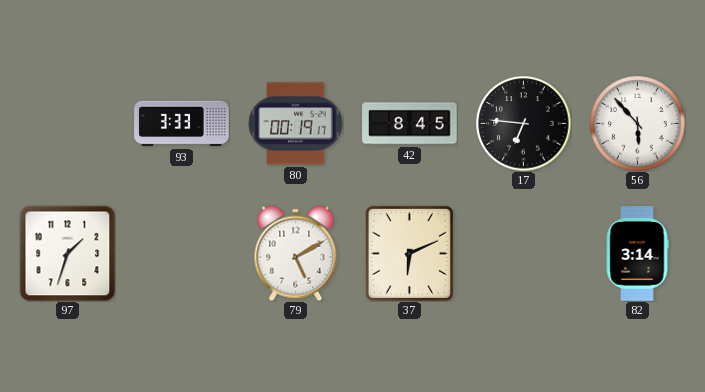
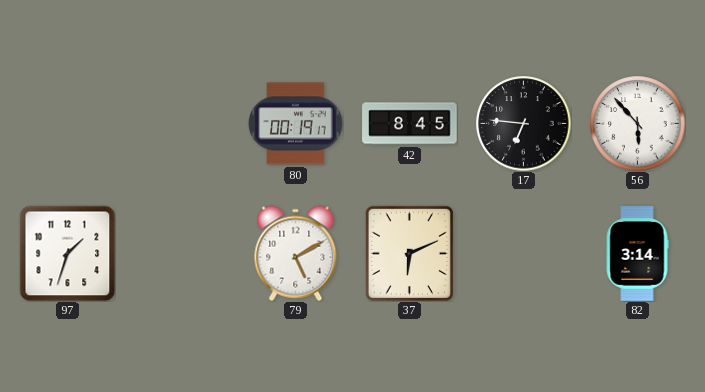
93: 3:33 -> none (182, 124)
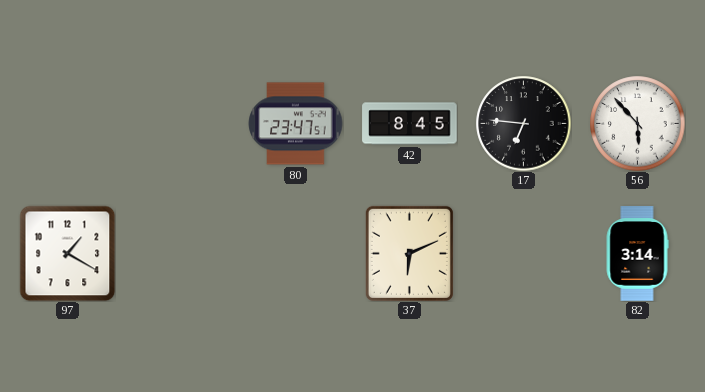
80: 00:19 -> 23:47 (295, 124)
97: 1:33 -> 1:20 (67, 253)
79: 5:10 -> none (296, 253)
